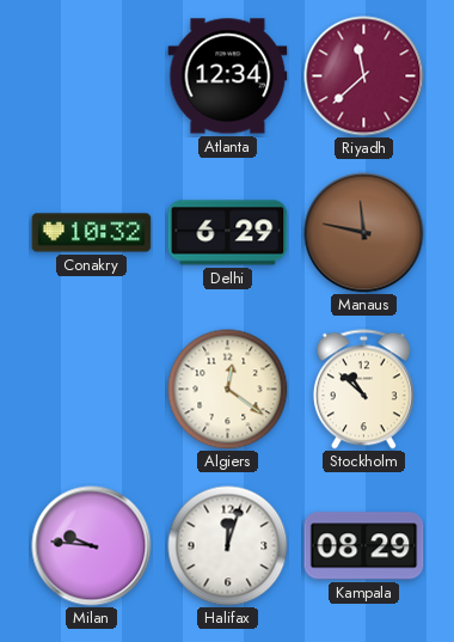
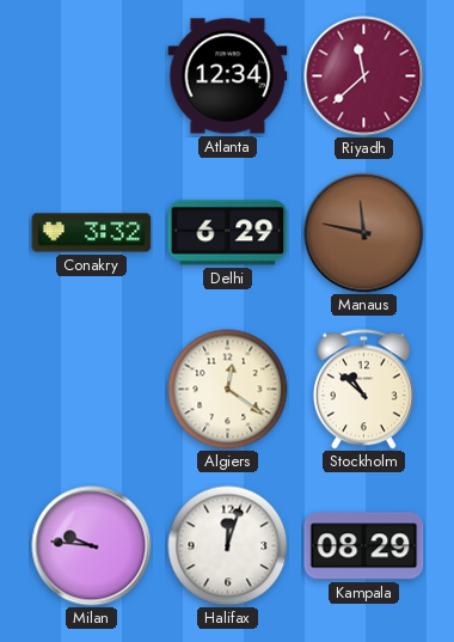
Conakry: 10:32 -> 3:32 (92, 233)
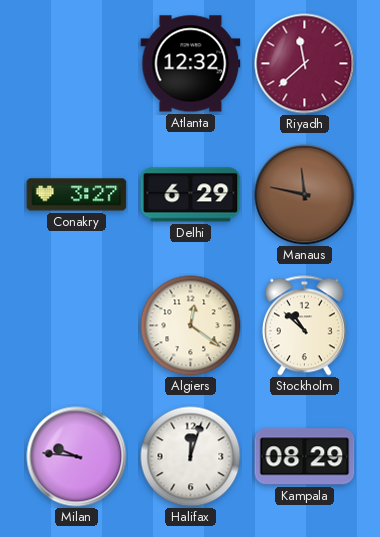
Atlanta: 12:34 -> 12:32 (191, 64)
Conakry: 3:32 -> 3:27 (77, 195)
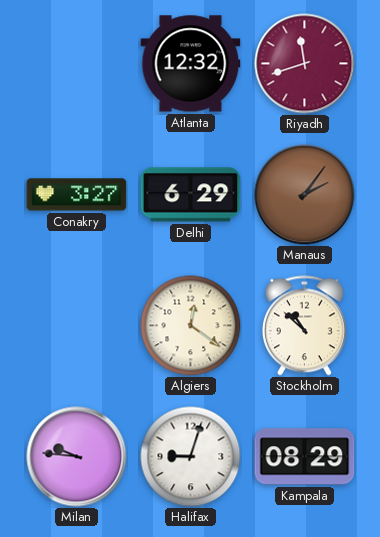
Riyadh: 11:38 -> 11:42 (305, 64)
Manaus: 11:47 -> 2:06 (305, 195)
Halifax: 12:03 -> 9:03 (191, 457)
